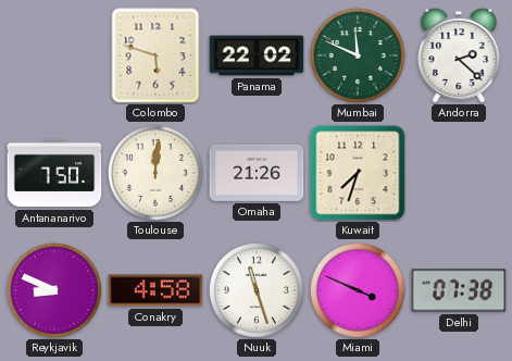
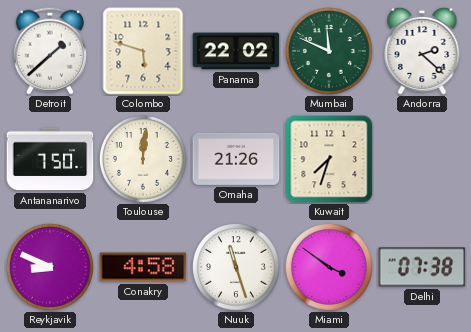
Detroit: none -> 1:38 (50, 51)
Miami: 3:49 -> 3:51 (329, 267)
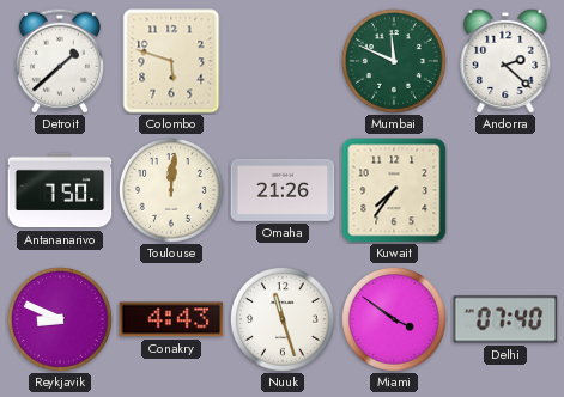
Panama: 22:02 -> none (236, 51)
Kuwait: 7:33 -> 7:36 (394, 190)
Conakry: 4:58 -> 4:43 (171, 319)
Delhi: 07:38 -> 07:40 (505, 319)
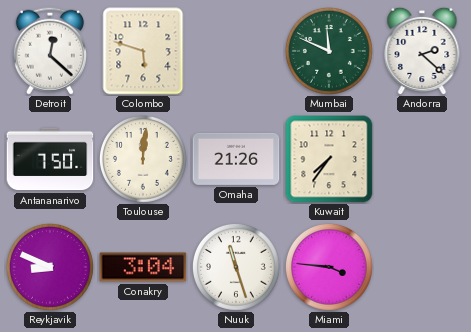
Detroit: 1:38 -> 12:22 (50, 51)
Conakry: 4:43 -> 3:04 (143, 267)
Miami: 3:51 -> 3:46 (329, 267)
Delhi: 07:40 -> none (505, 319)
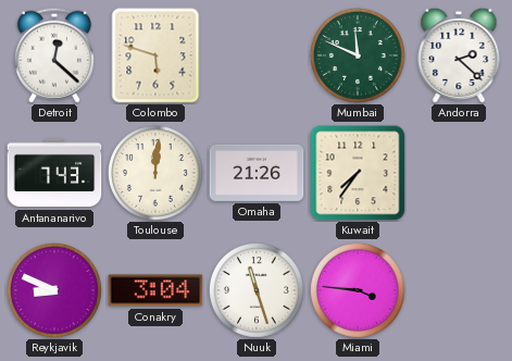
Antananarivo: 7:50 -> 7:43 (54, 173)
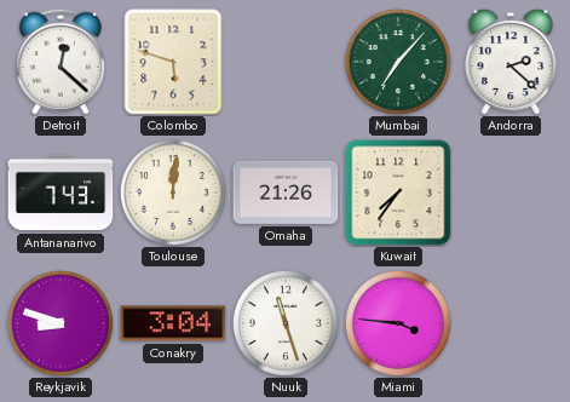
Mumbai: 11:49 -> 7:07 (398, 62)
Reykjavik: 8:49 -> 8:48 (61, 323)
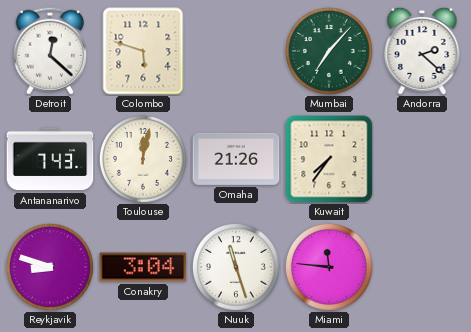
Toulouse: 12:01 -> 12:02 (143, 159)
Miami: 3:46 -> 11:46 (329, 267)
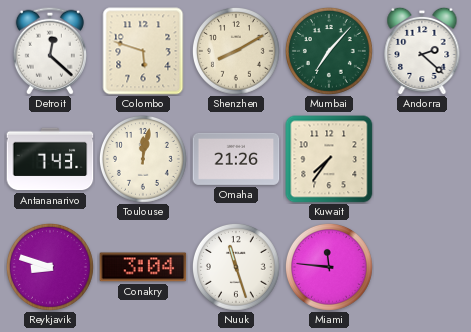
Shenzhen: none -> 8:10 (236, 51)
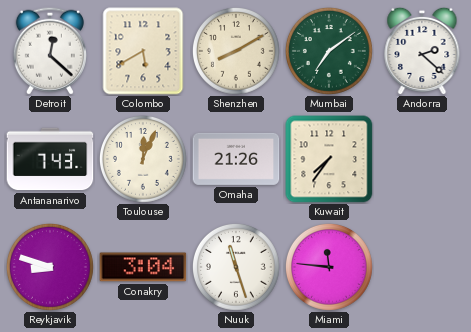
Colombo: 5:48 -> 5:40 (143, 51)
Mumbai: 7:07 -> 7:09 (329, 51)
Toulouse: 12:02 -> 12:04 (143, 159)
